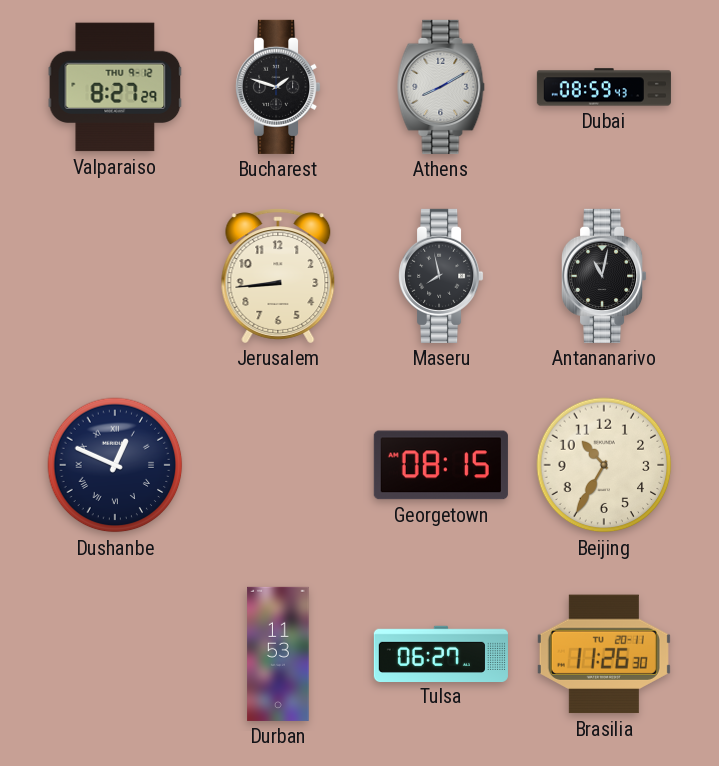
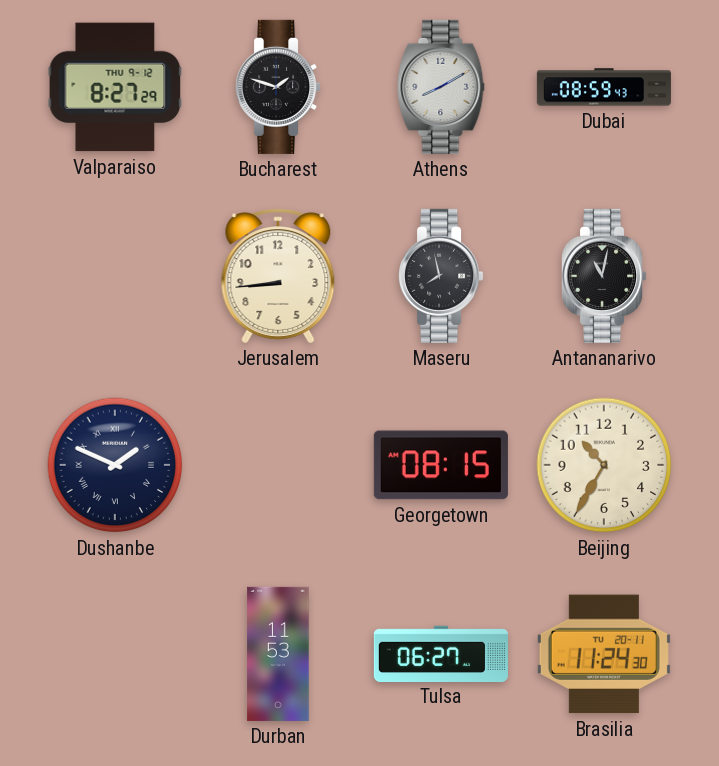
Dushanbe: 12:49 -> 1:49 (115, 465)
Brasilia: 11:26 -> 11:24 (604, 654)
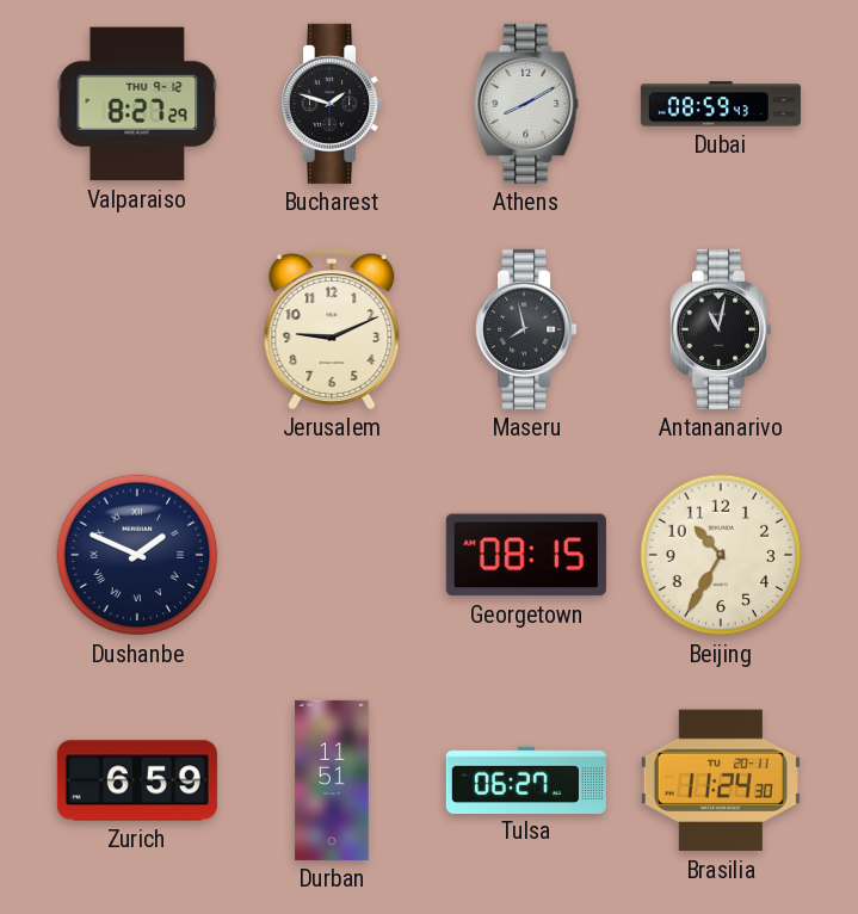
Jerusalem: 8:44 -> 9:11 (332, 329)
Zurich: none -> 6:59 (137, 780)
Durban: 11:53 -> 11:51 (332, 780)
